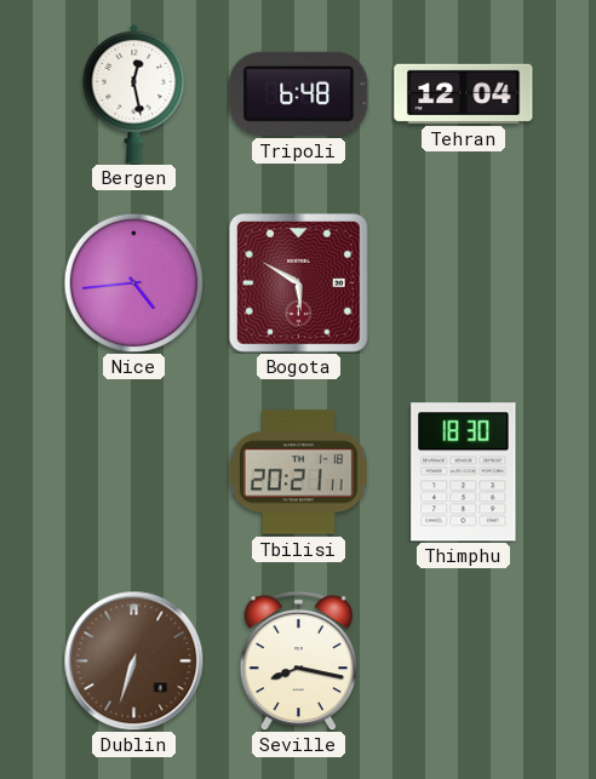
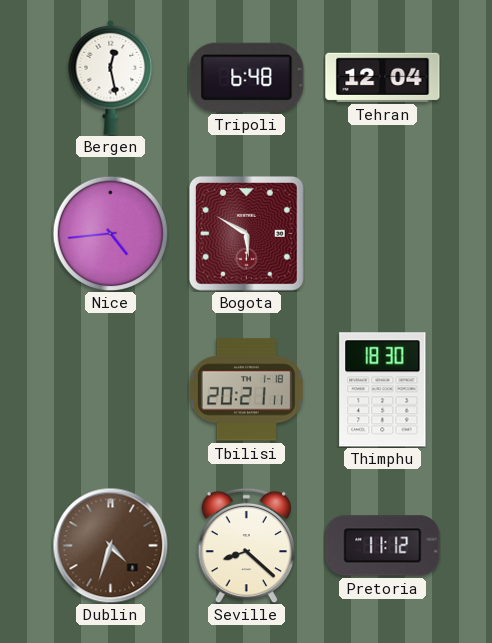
Dublin: 6:33 -> 4:33 (110, 545)
Seville: 8:17 -> 8:22 (247, 545)
Pretoria: none -> 11:12 (383, 546)
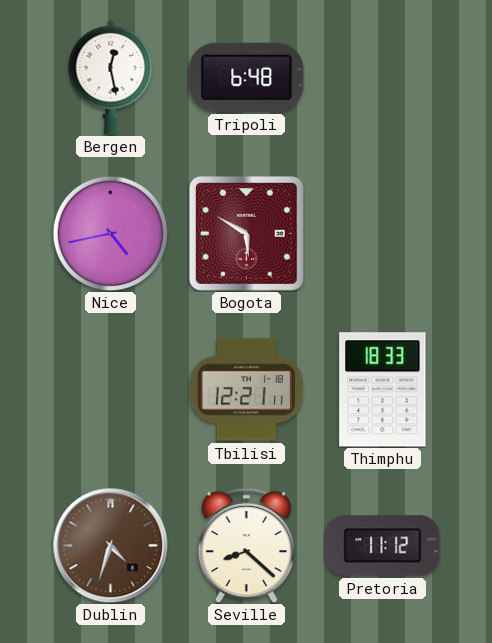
Tehran: 12:04 -> none (383, 77)
Nice: 4:44 -> 4:43 (110, 233)
Tbilisi: 20:21 -> 12:21 (246, 390)
Thimphu: 18:30 -> 18:33 (383, 390)
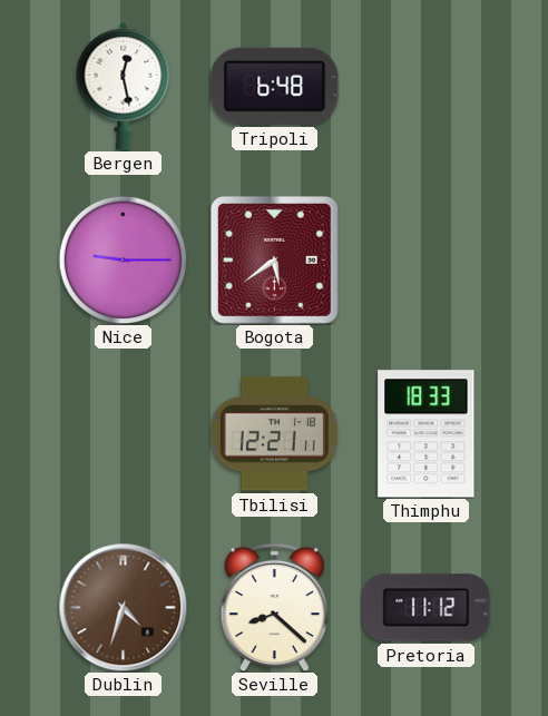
Nice: 4:43 -> 9:15 (123, 259)
Bogota: 5:50 -> 5:39 (274, 259)
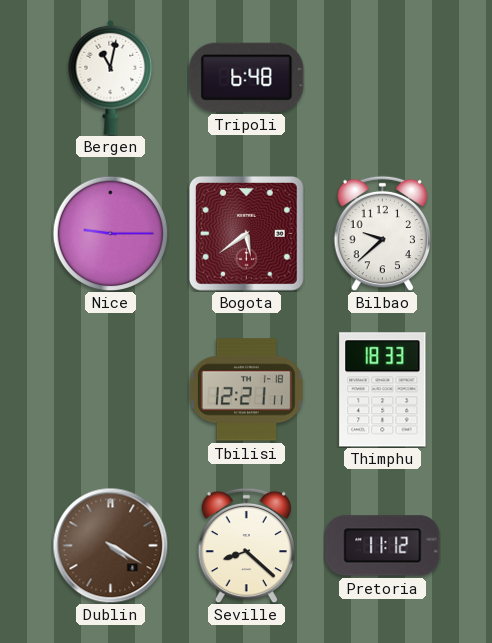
Bergen: 12:28 -> 11:02 (111, 77)
Bilbao: none -> 9:38 (383, 233)
Dublin: 4:33 -> 4:20 (110, 545)
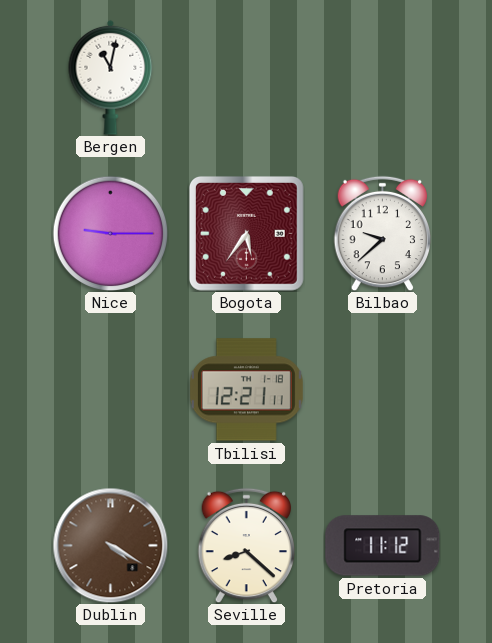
Tripoli: 6:48 -> none (247, 77)
Bogota: 5:39 -> 5:36 (246, 233)
Thimphu: 18:33 -> none (383, 390)
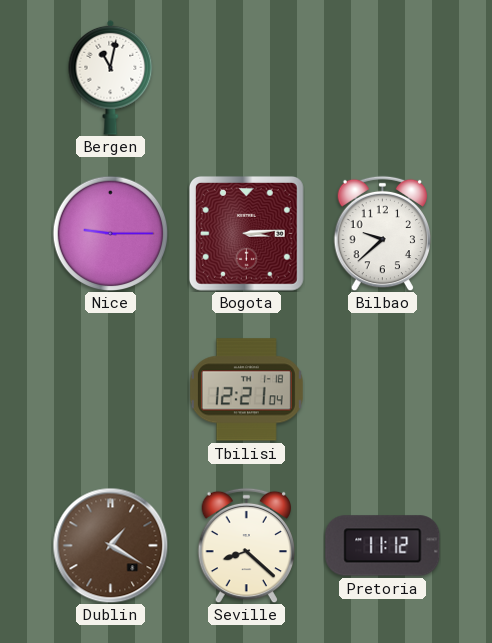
Bogota: 5:36 -> 3:14 (246, 233)
Tbilisi: 12:21:11 -> 12:21:04 (246, 390)
Dublin: 4:20 -> 1:20 (110, 545)
